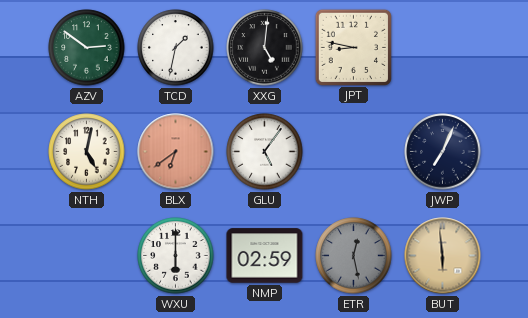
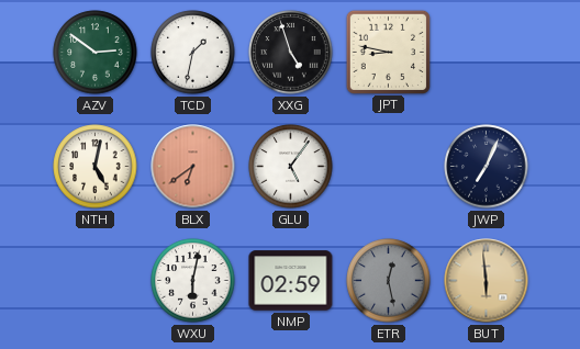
XXG: 5:01 -> 4:57 (291, 53)
WXU: 6:00 -> 6:02 (193, 281)
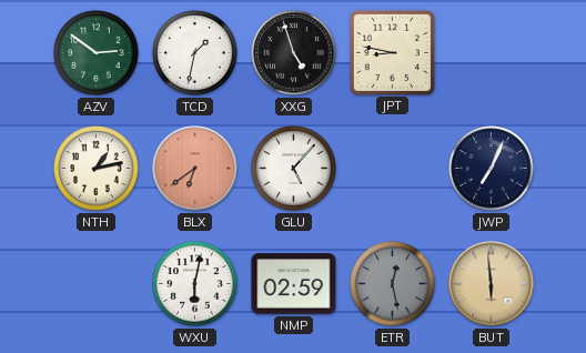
NTH: 5:02 -> 1:13 (97, 169)
GLU: 5:06 -> 5:07 (294, 169)
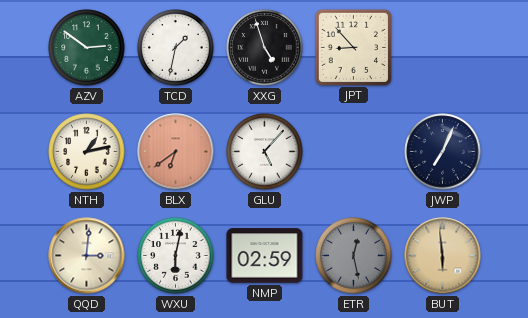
JPT: 8:47 -> 8:53 (353, 47)
QQD: none -> 3:01 (87, 256)
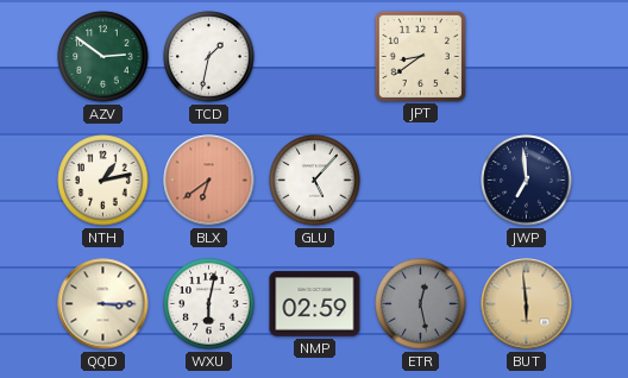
XXG: 4:57 -> none (265, 48)
JPT: 8:53 -> 8:39 (420, 56)
JWP: 7:04 -> 6:59 (527, 181)
QQD: 3:01 -> 3:15 (103, 304)
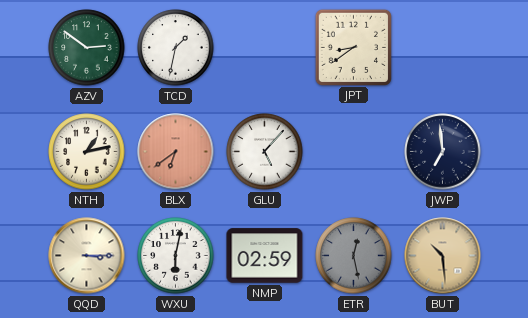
BUT: 5:59 -> 10:29 (443, 256)
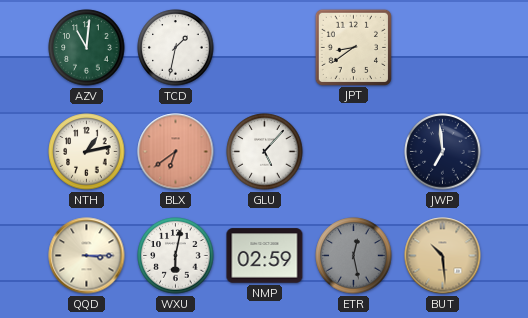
AZV: 2:51 -> 11:01 (87, 48)
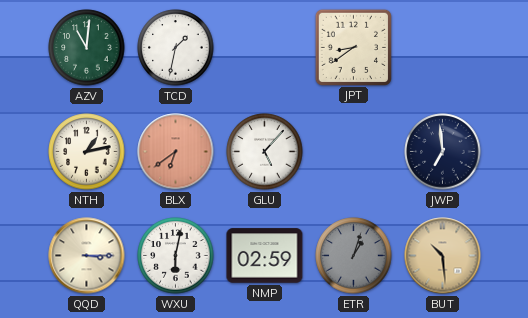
ETR: 12:28 -> 1:03 (354, 256)
